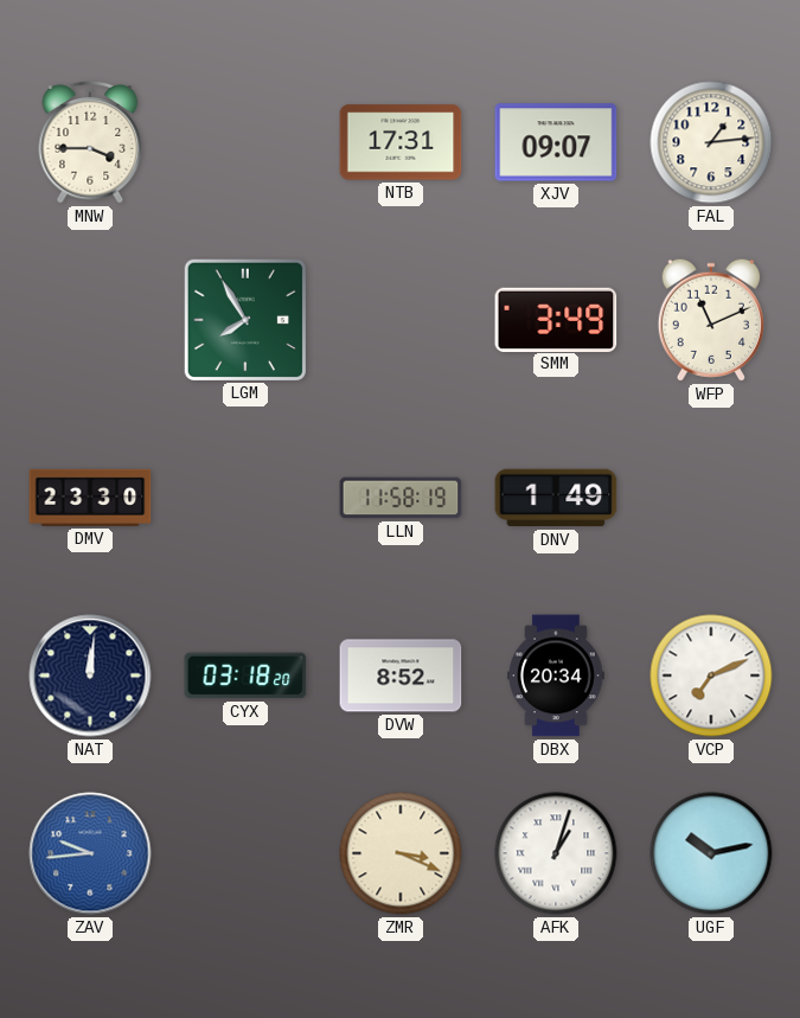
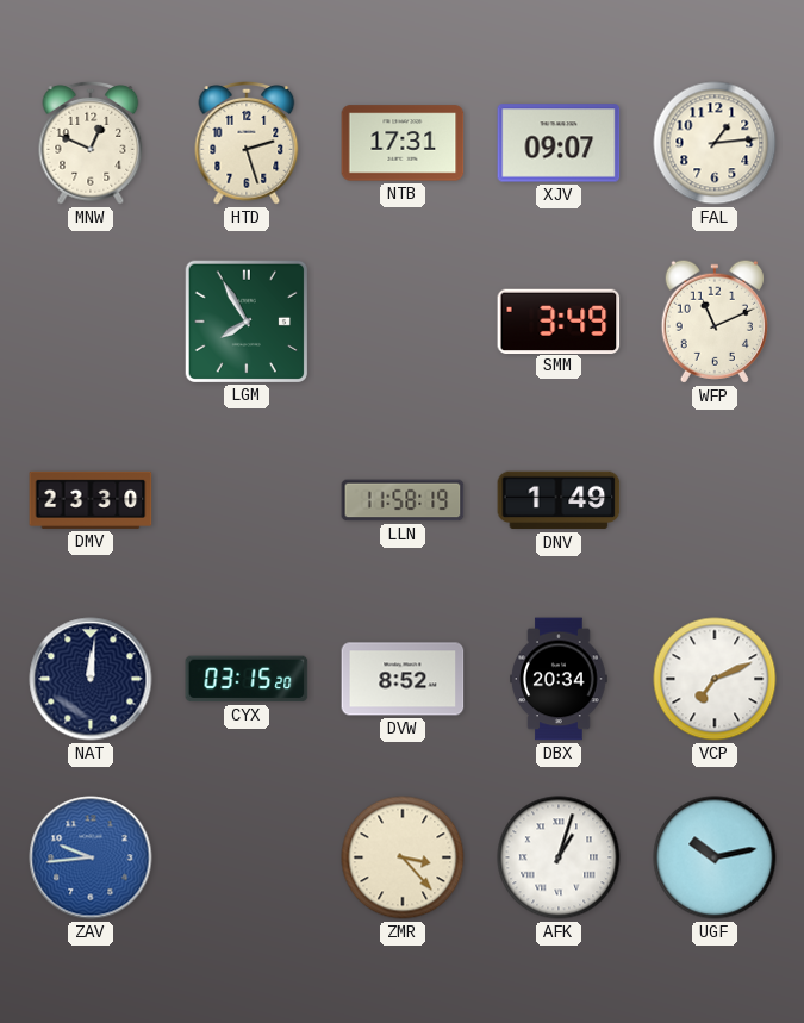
MNW: 3:45 -> 12:49 (91, 143)
HTD: none -> 2:27 (247, 143)
CYX: 03:18 -> 03:15 (247, 679)
ZMR: 3:19 -> 3:23 (403, 857)
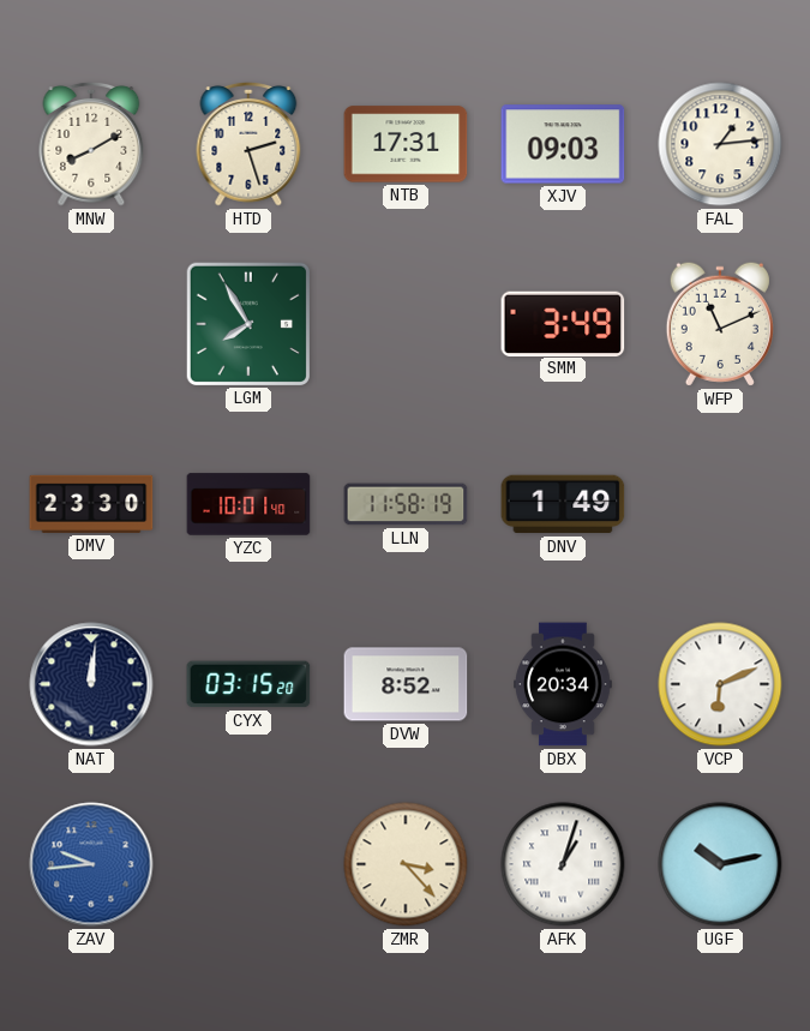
MNW: 12:49 -> 8:10 (91, 144)
XJV: 09:07 -> 09:03 (563, 144)
YZC: none -> 10:01 (248, 504)
VCP: 7:11 -> 6:11 (720, 684)
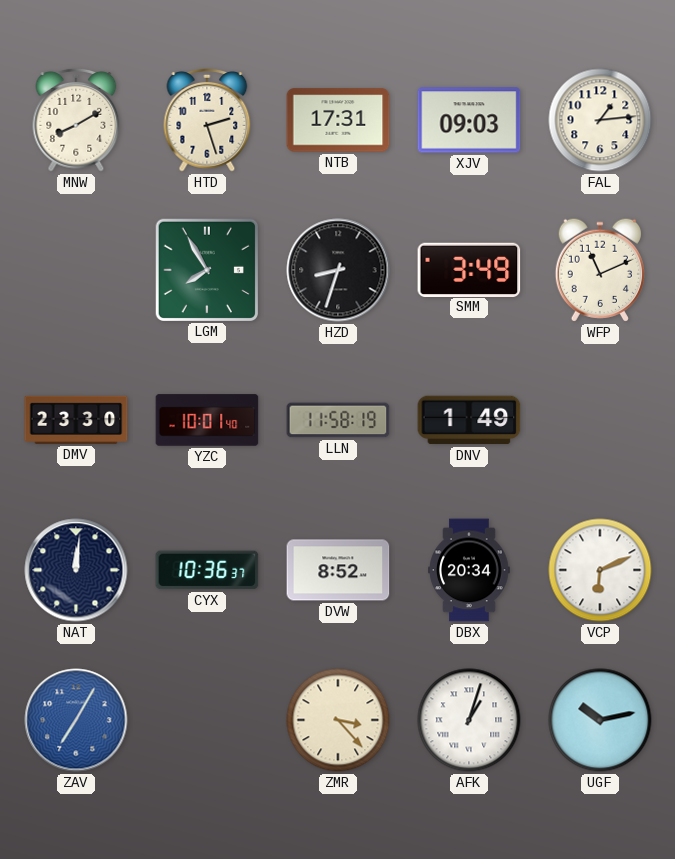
HZD: none -> 8:33 (338, 270)
CYX: 03:15 -> 10:36 (207, 570)
ZAV: 9:44 -> 7:05 (76, 720)
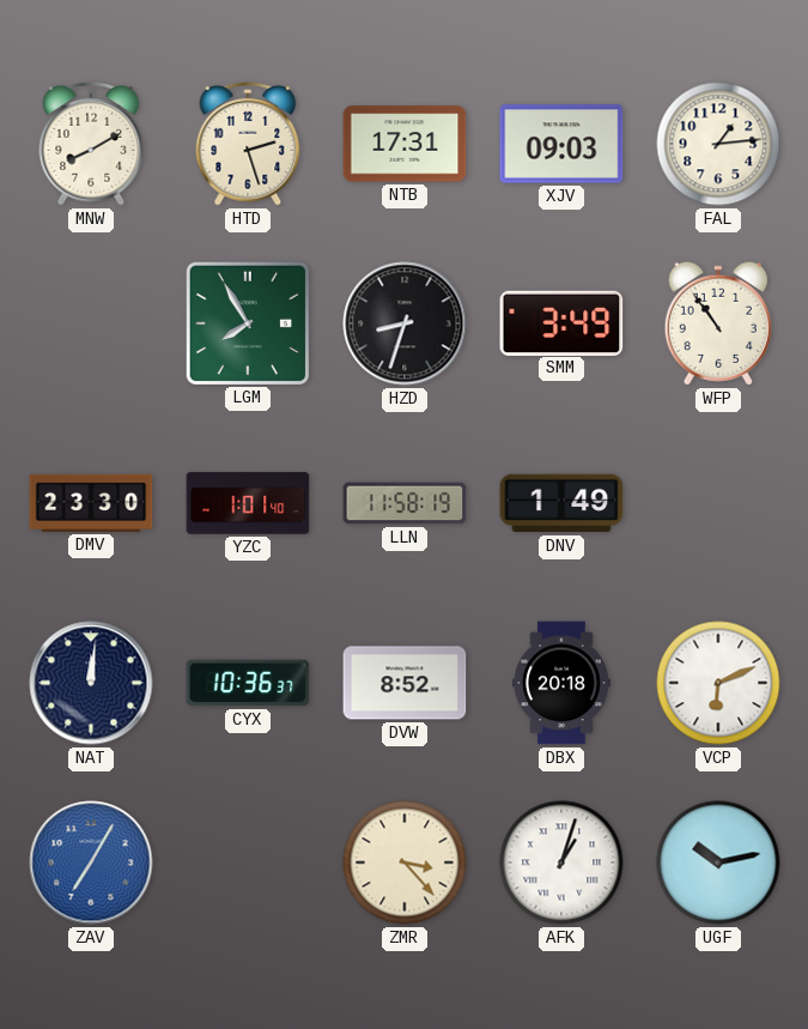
WFP: 11:11 -> 10:54 (718, 323)
YZC: 10:01 -> 1:01 (248, 503)
DBX: 20:34 -> 20:18 (561, 683)
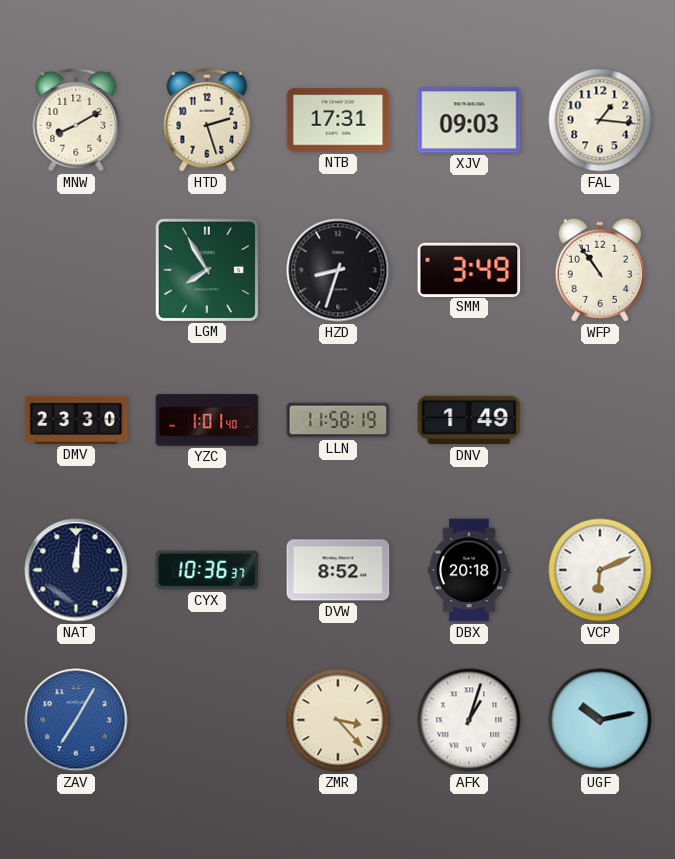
FAL: 1:14 -> 1:16 (600, 120)
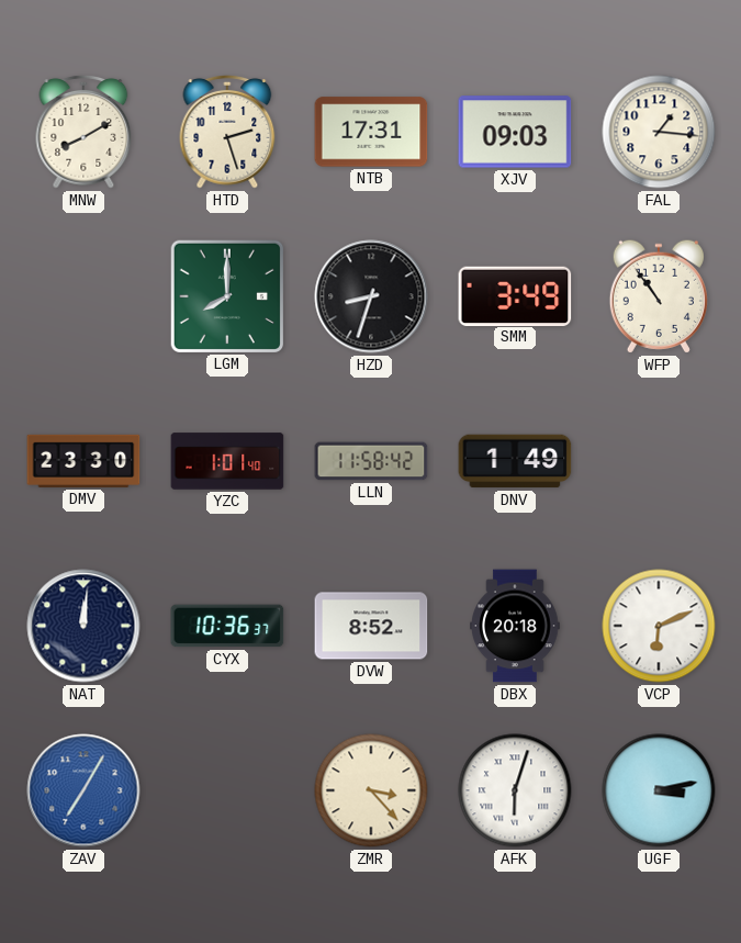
LGM: 7:55 -> 8:00 (226, 295)
LLN: 11:58:19 -> 11:58:42 (371, 461)
AFK: 1:03 -> 6:03 (515, 790)
UGF: 10:13 -> 3:13 (659, 790)
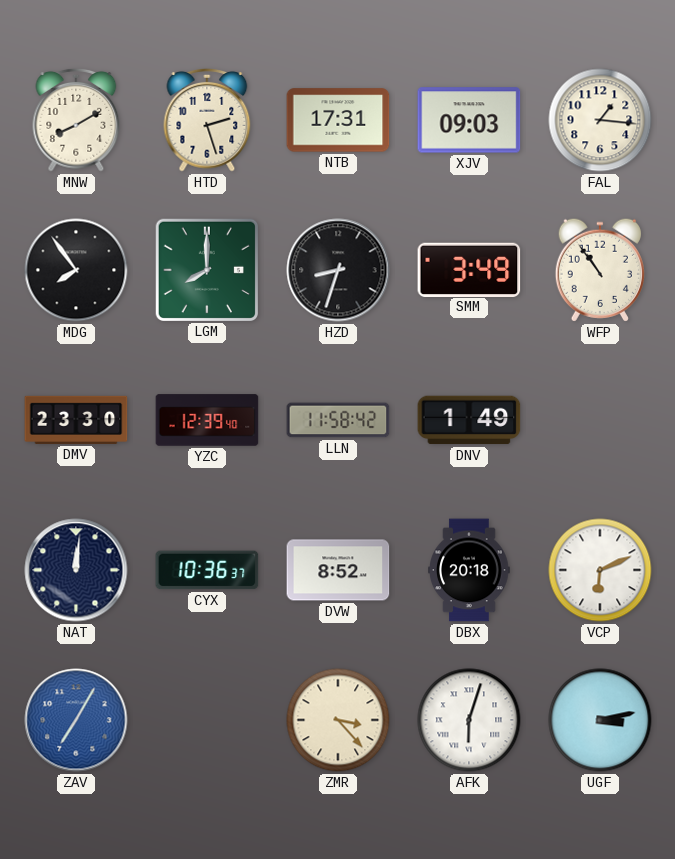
MDG: none -> 7:54 (76, 270)
YZC: 1:01 -> 12:39 (207, 420)
